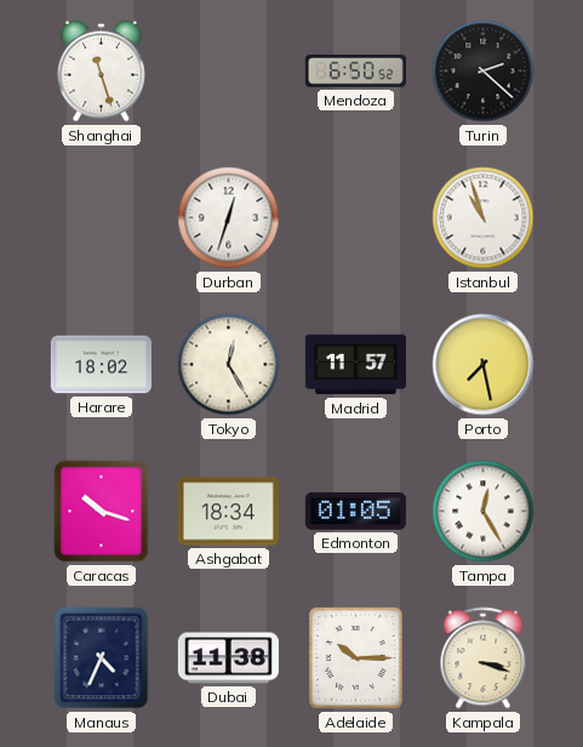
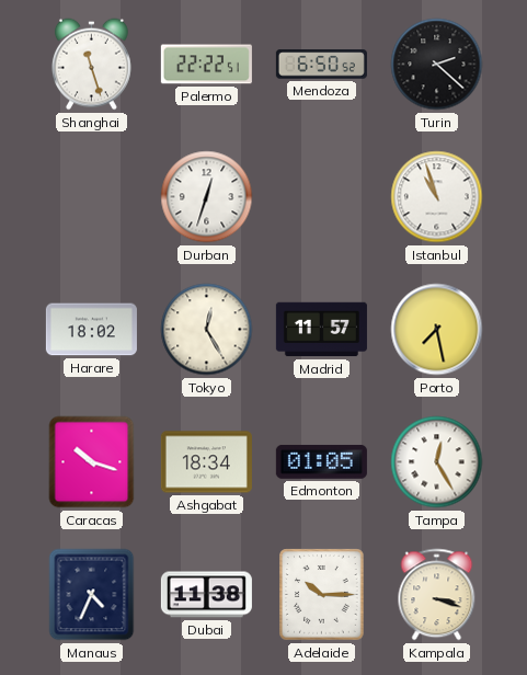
Palermo: none -> 22:22 (206, 65)
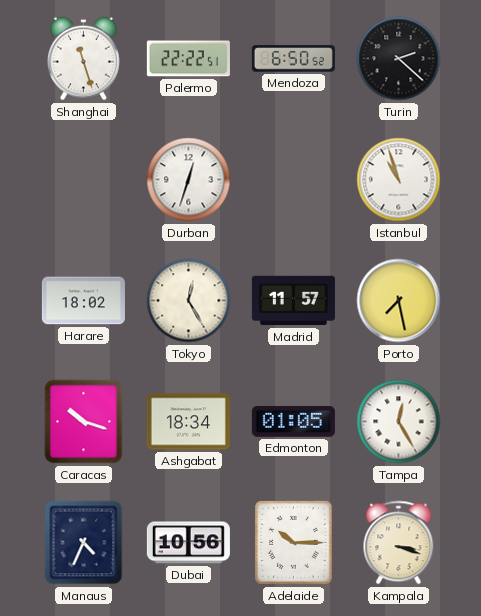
Dubai: 11:38 -> 10:56 (188, 543)
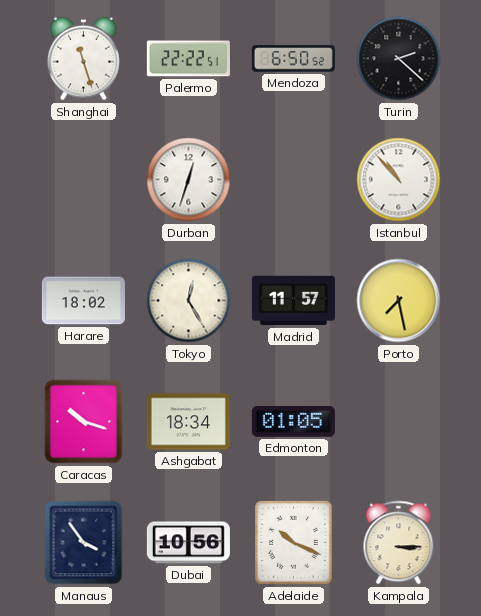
Istanbul: 10:57 -> 10:53 (399, 180)
Tampa: 12:25 -> none (399, 422)
Manaus: 4:34 -> 3:54 (84, 543)
Adelaide: 10:15 -> 10:19 (294, 543)
Kampala: 3:18 -> 3:15 (399, 543)
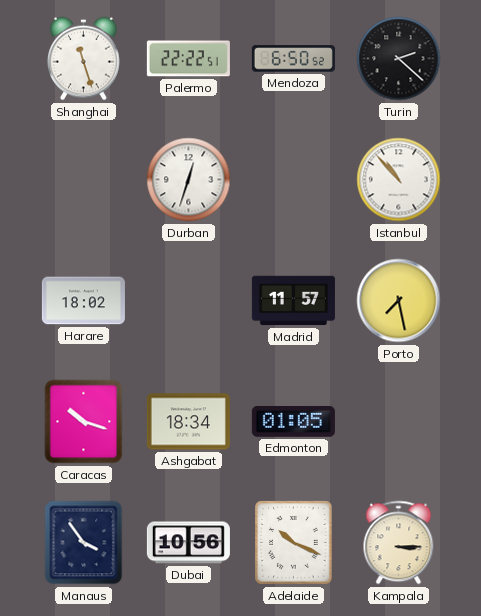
Tokyo: 12:25 -> none (189, 301)
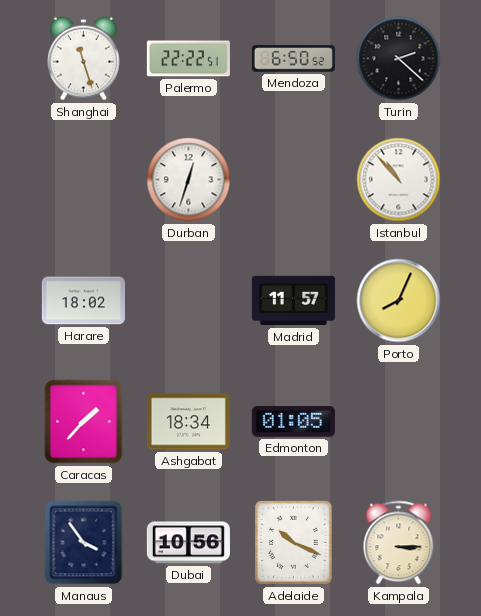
Porto: 7:28 -> 8:04 (399, 301)
Caracas: 10:18 -> 1:37 (84, 422)
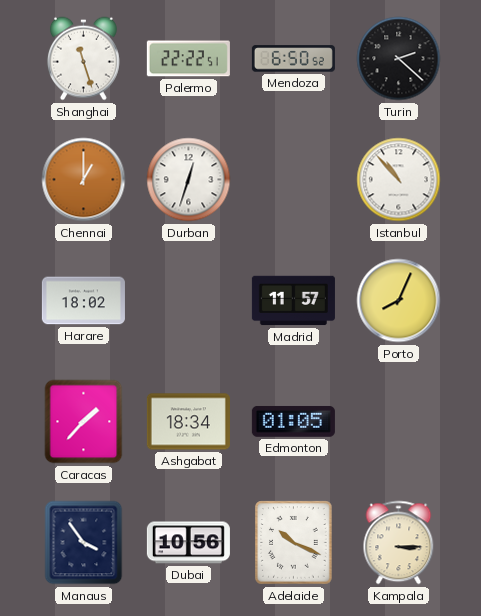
Chennai: none -> 1:00 (84, 180)
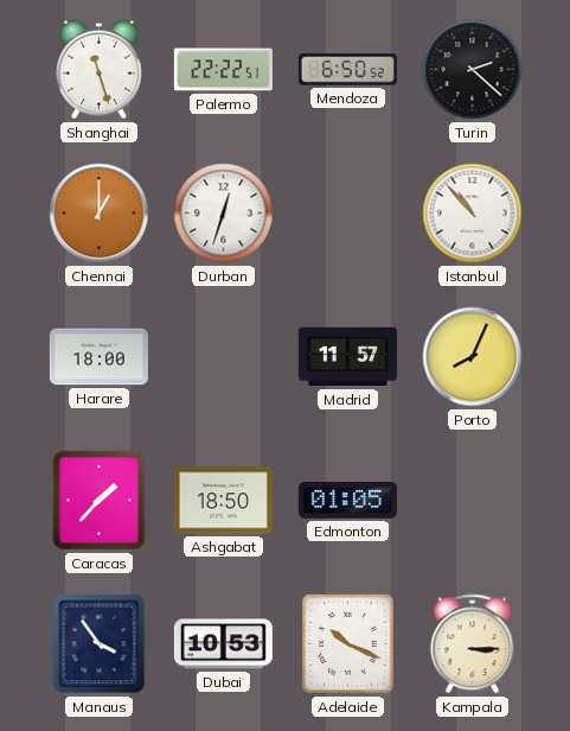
Harare: 18:02 -> 18:00 (98, 357)
Ashgabat: 18:34 -> 18:50 (223, 501)
Dubai: 10:56 -> 10:53 (223, 644)
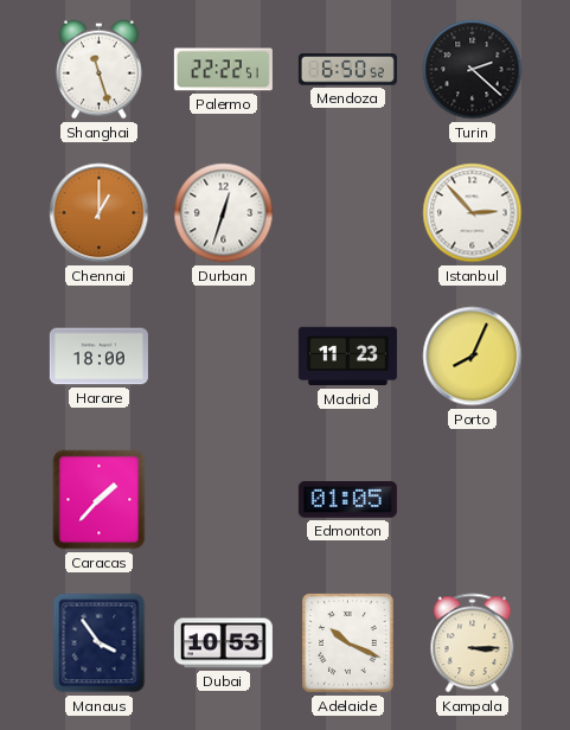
Istanbul: 10:53 -> 2:53 (473, 213)
Madrid: 11:57 -> 11:23 (347, 357)
Ashgabat: 18:50 -> none (223, 501)
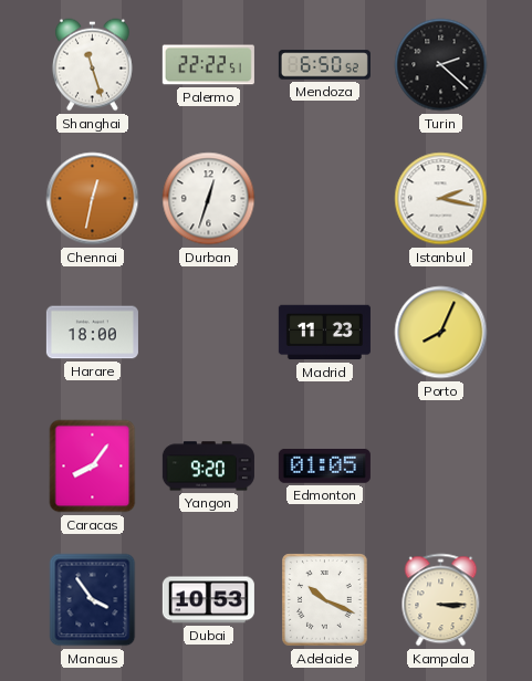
Chennai: 1:00 -> 12:32 (93, 199)
Istanbul: 2:53 -> 2:17 (441, 199)
Caracas: 1:37 -> 8:06 (93, 467)
Yangon: none -> 9:20 (208, 467)
